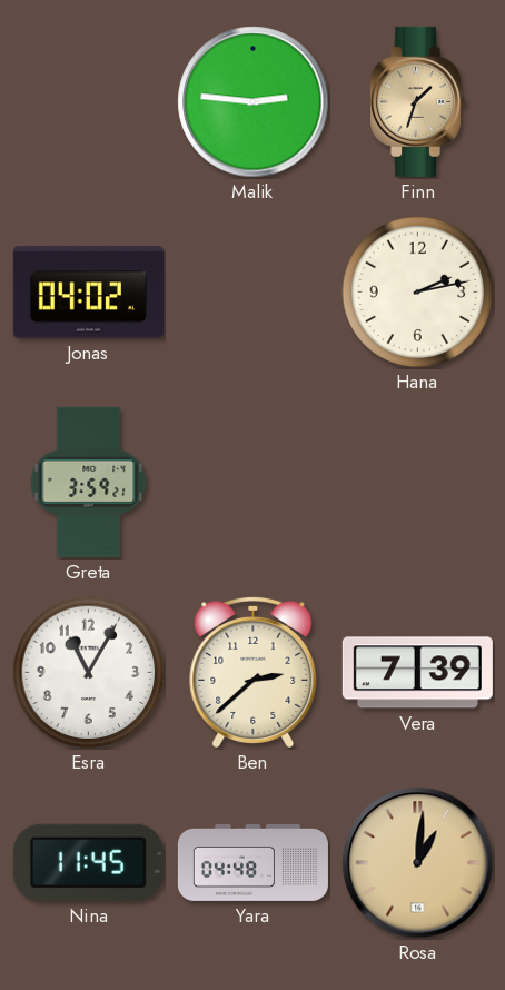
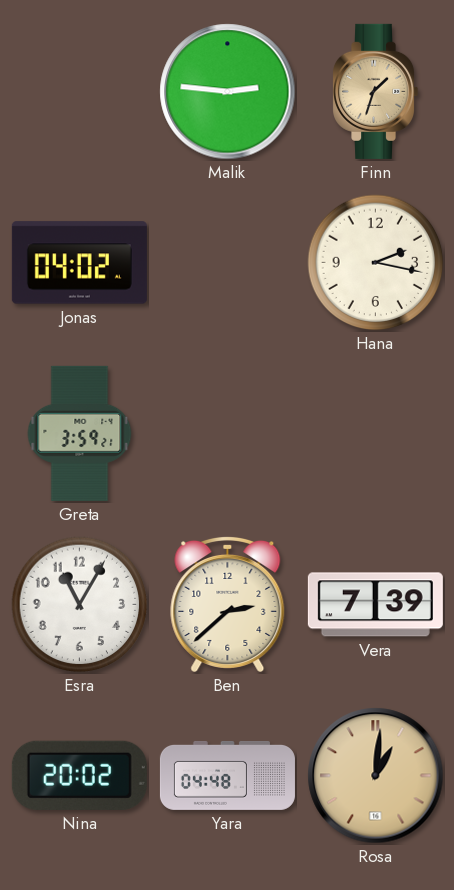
Hana: 2:13 -> 2:17 (376, 263)
Nina: 11:45 -> 20:02 (79, 775)
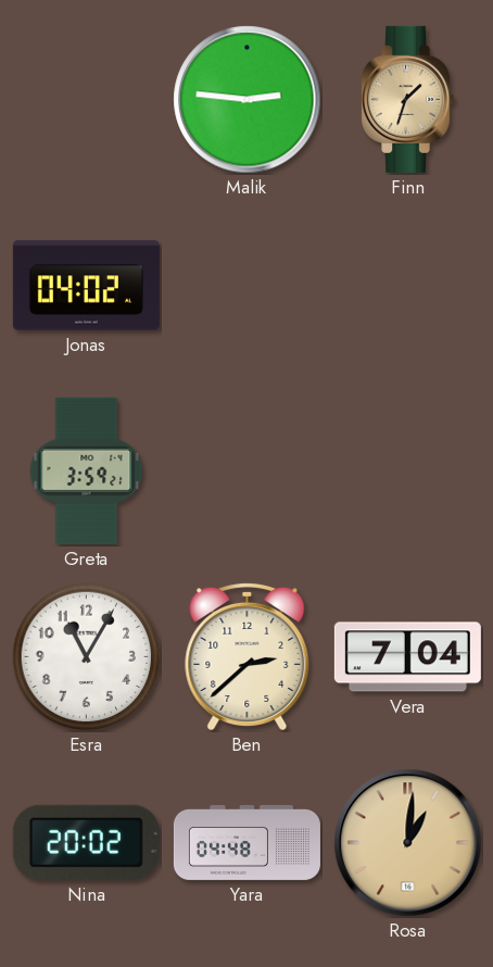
Hana: 2:17 -> none (376, 263)
Vera: 7:39 -> 7:04 (407, 657)
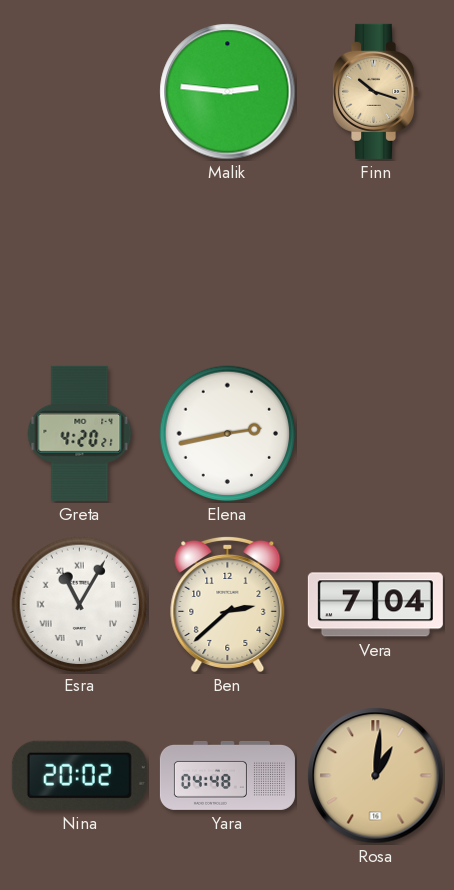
Finn: 1:33 -> 10:18 (376, 91)
Jonas: 04:02 -> none (86, 286)
Greta: 3:59 -> 4:20 (80, 433)
Elena: none -> 2:43 (228, 434)
Esra numerals: Arabic -> Roman (80, 605)
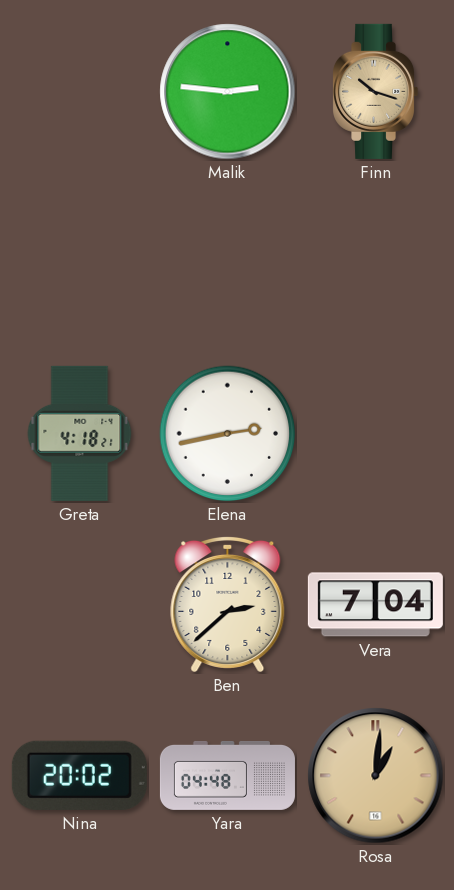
Greta: 4:20 -> 4:18 (80, 433)
Esra: 11:05 -> none (80, 605)
